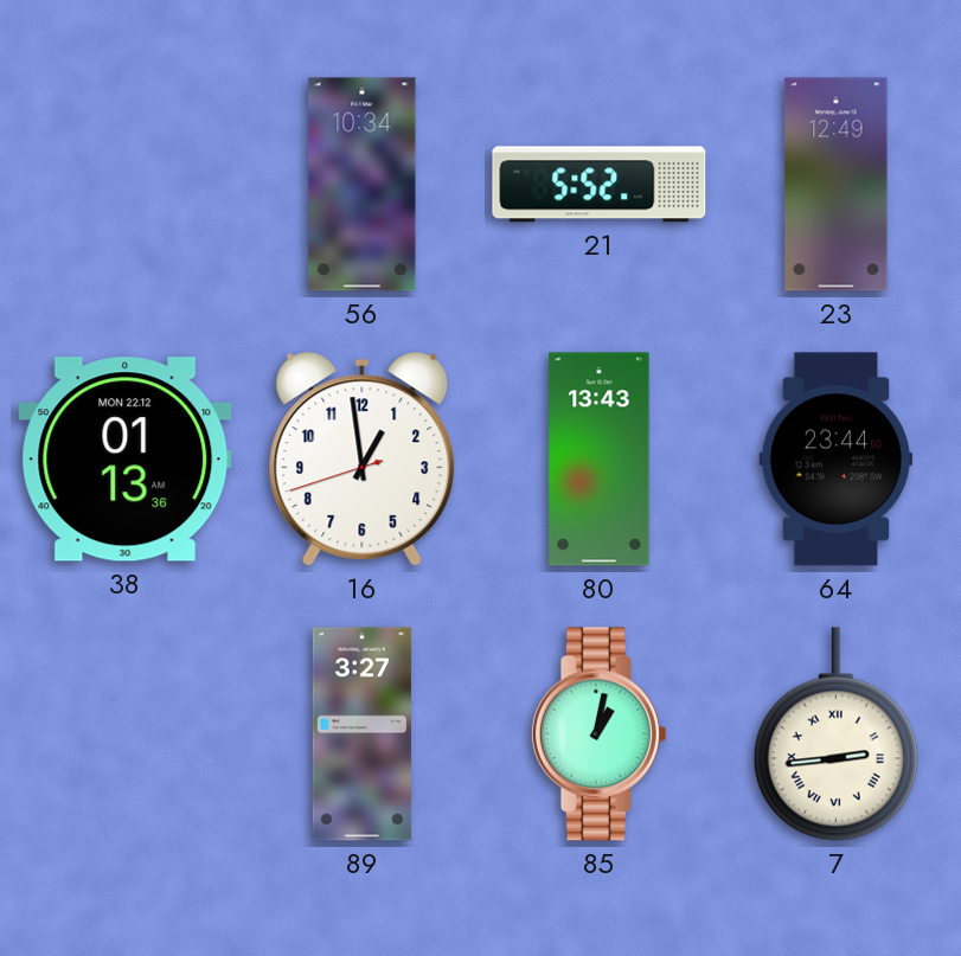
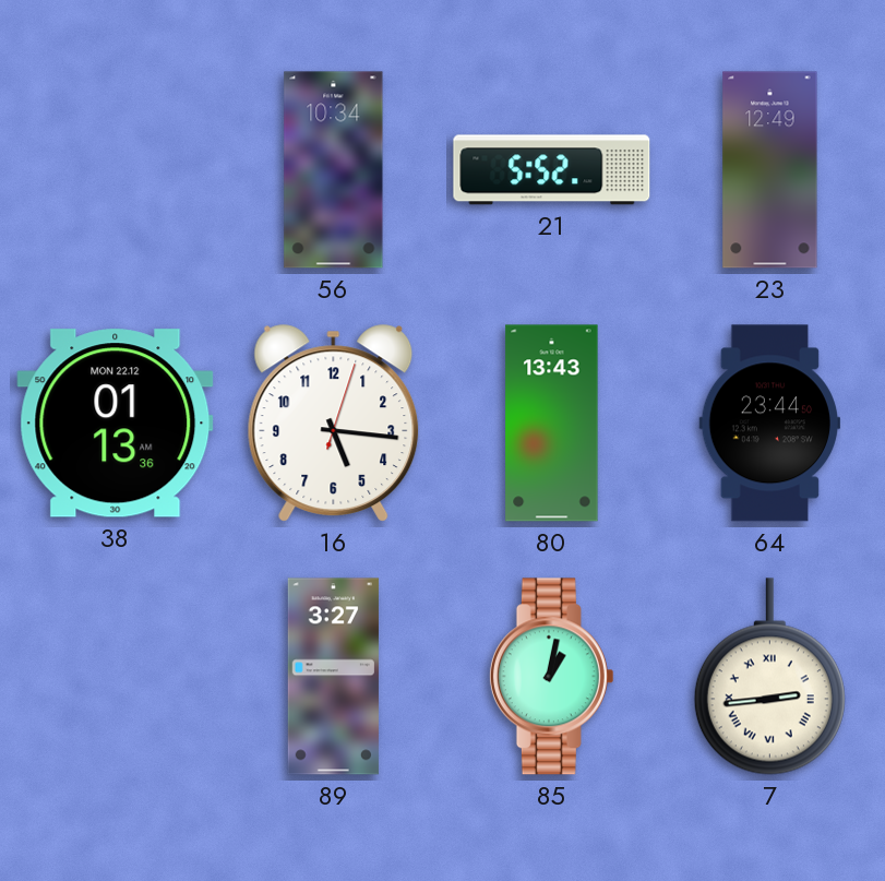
16: 12:58 -> 5:16 (334, 424)
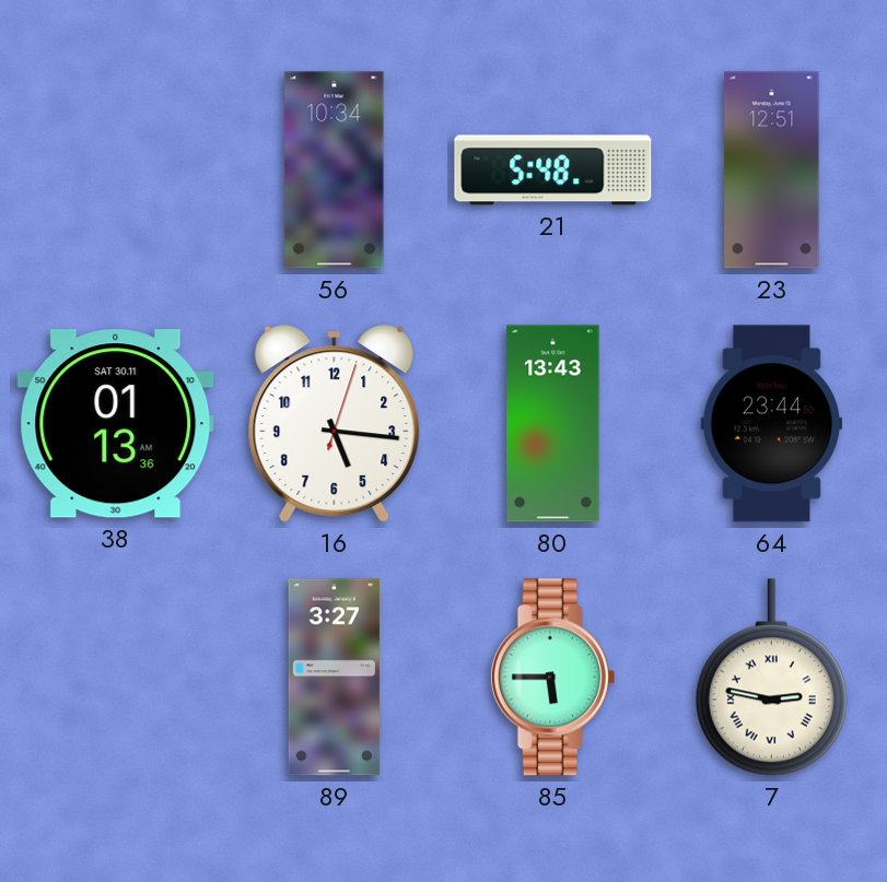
21: 5:52 -> 5:48 (553, 170)
23: 12:49 -> 12:51 (772, 170)
38 date: MON 22.12 -> SAT 30.11 (116, 424)
85: 1:02 -> 5:45 (552, 678)
7: 2:44 -> 2:47 (771, 678)
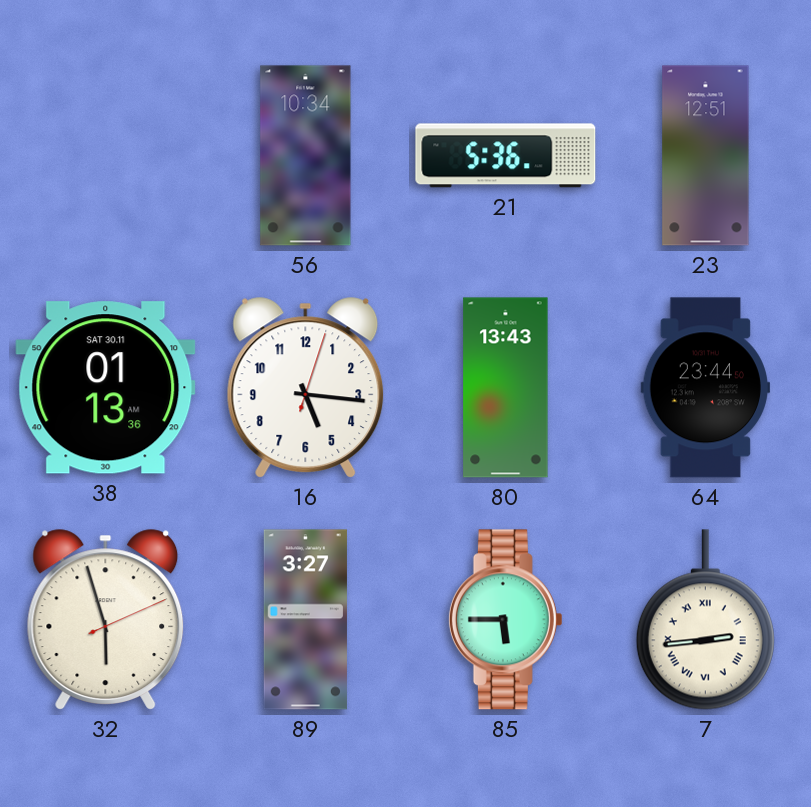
21: 5:48 -> 5:36 (506, 156)
32: none -> 5:57 (106, 620)
7: 2:47 -> 2:44 (705, 620)
